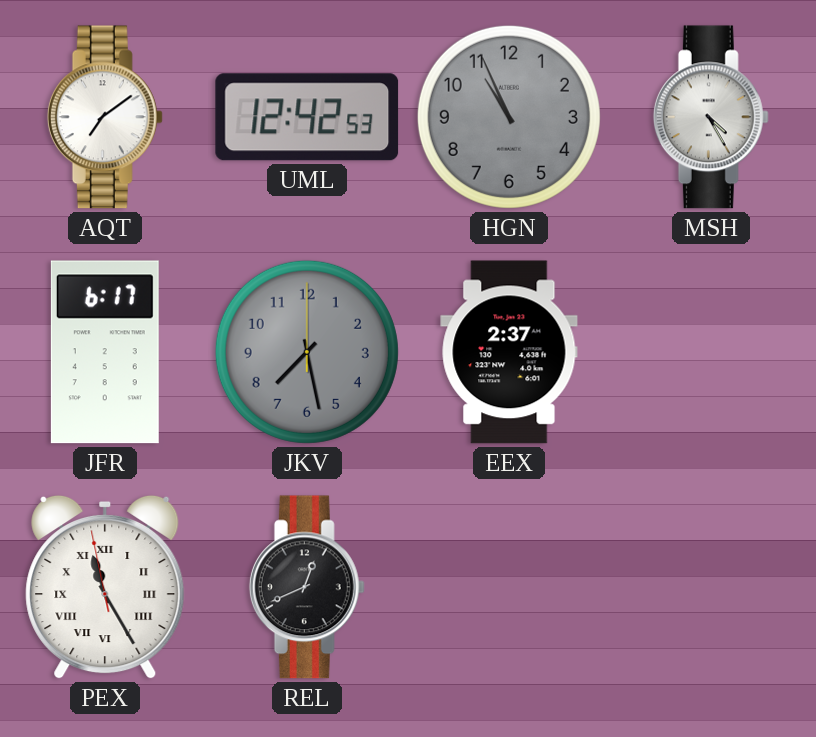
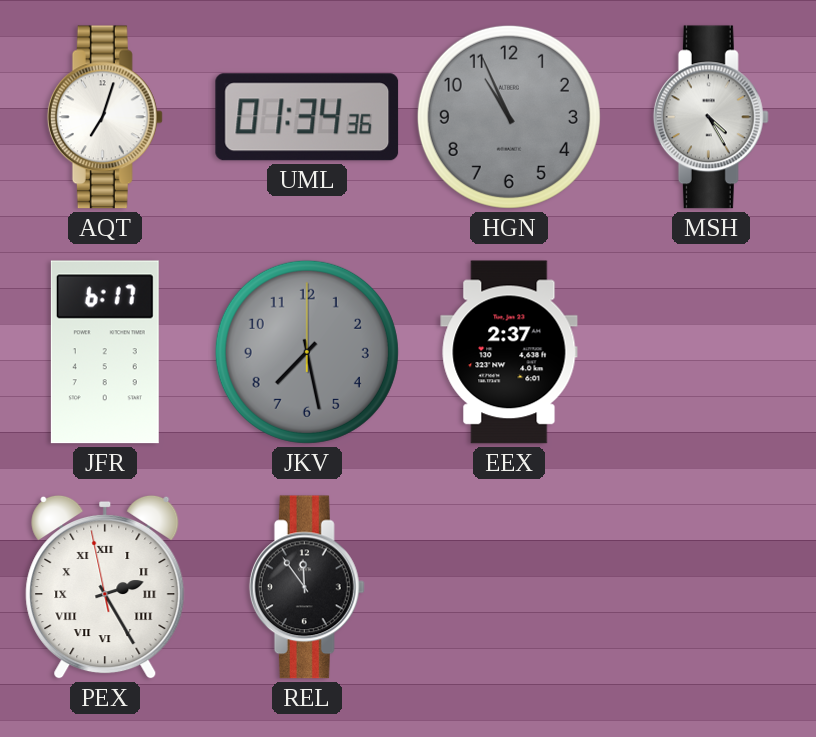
AQT: 7:09 -> 7:03 (105, 117)
UML: 12:42 -> 01:34 (307, 117)
PEX: 11:24 -> 2:24 (105, 587)
REL: 12:41 -> 11:54 (307, 587)
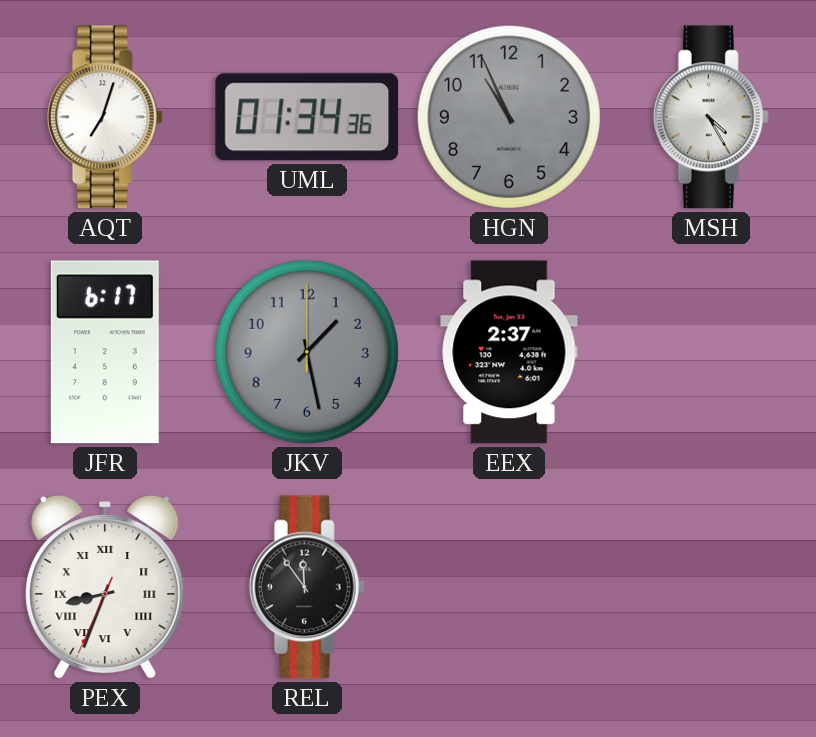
JKV: 7:28 -> 1:28 (307, 352)
PEX: 2:24 -> 8:33 (105, 587)
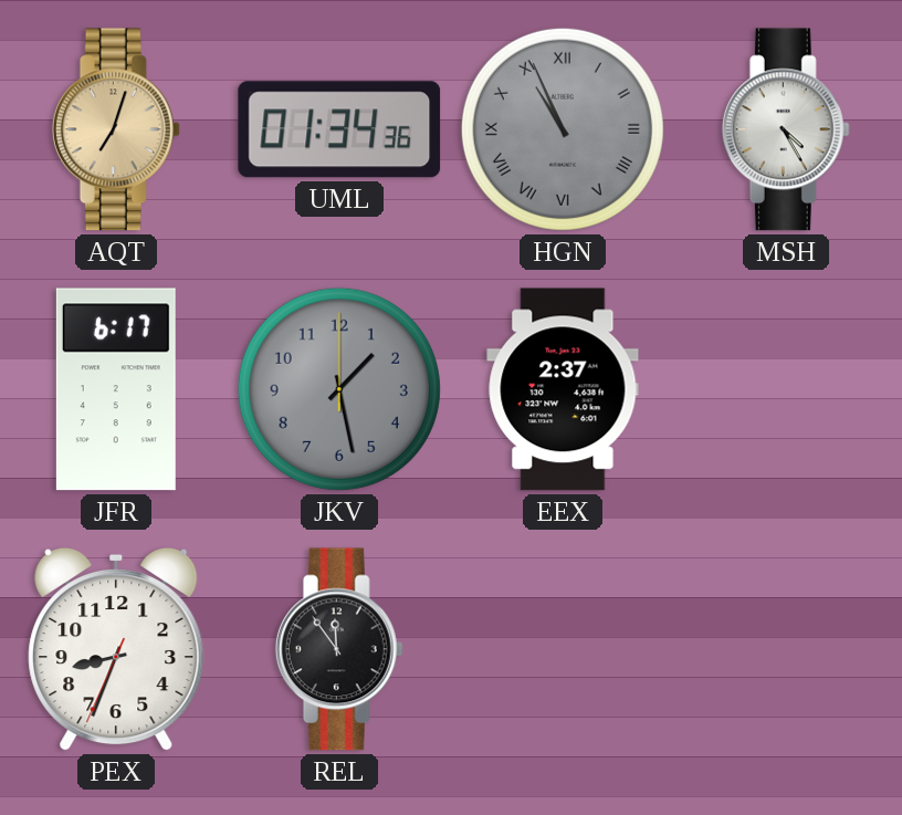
AQT dial: white -> champagne (116, 129)
HGN numerals: Arabic -> Roman (563, 129)
PEX numerals: Roman -> Arabic (116, 649)
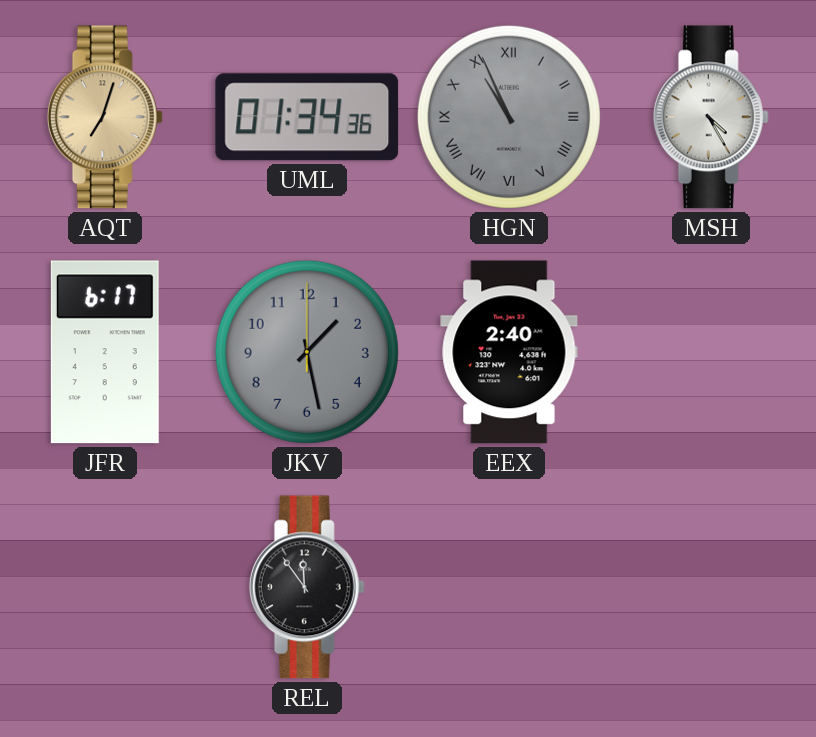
EEX: 2:37 -> 2:40 (509, 352)
PEX: 8:33 -> none (116, 649)
